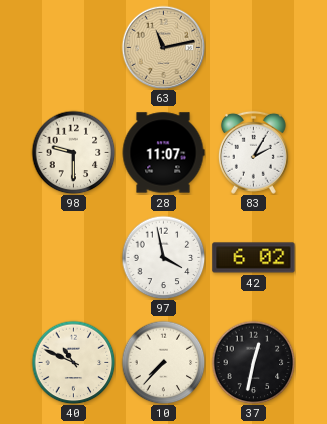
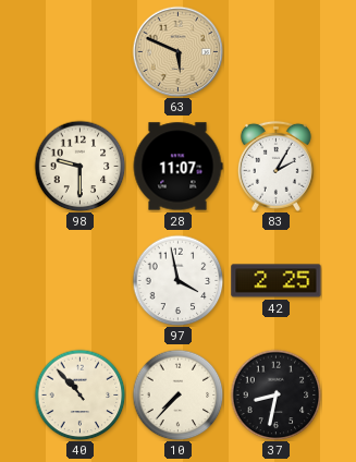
63: 11:13 -> 5:49 (177, 51)
42: 6:02 -> 2:25 (277, 281)
40: 10:49 -> 10:53 (79, 394)
37: 12:32 -> 8:32 (275, 394)
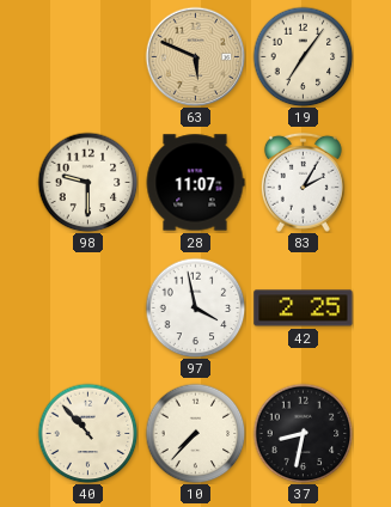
19: none -> 7:06 (303, 56)
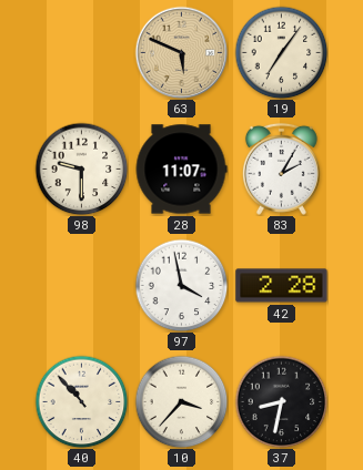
42: 2:25 -> 2:28 (282, 286)
10: 7:37 -> 3:37 (181, 401)
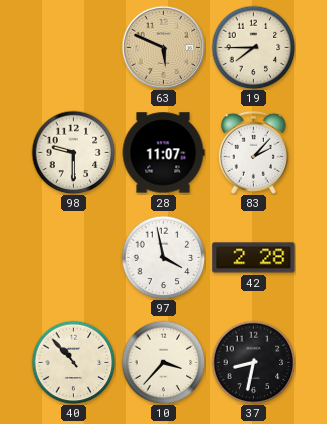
19: 7:06 -> 7:45 (253, 47)
83: 2:05 -> 2:07 (253, 152)
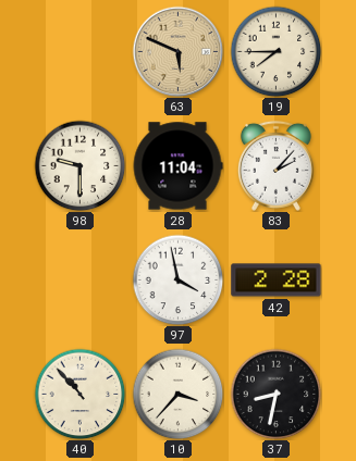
28: 11:07 -> 11:04 (177, 166)
